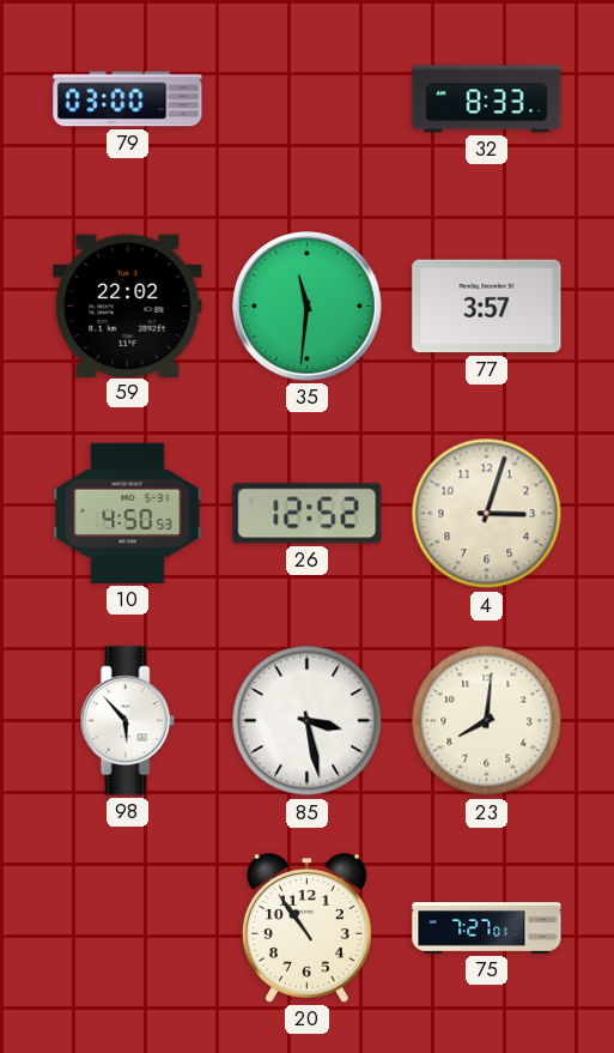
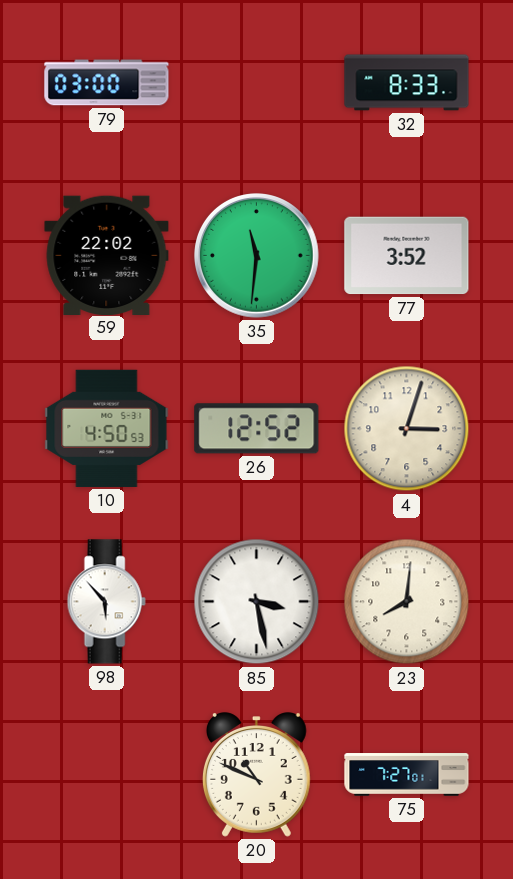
77: 3:57 -> 3:52 (407, 256)
20: 10:54 -> 10:49 (256, 775)
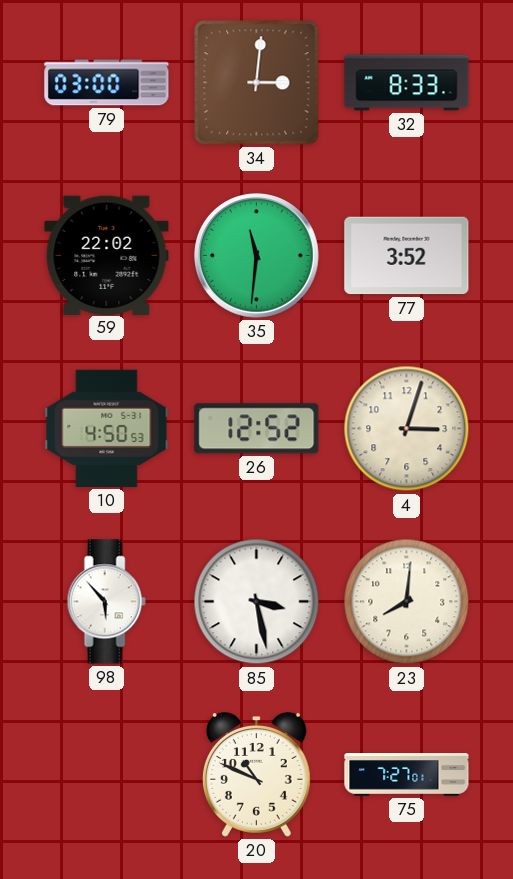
34: none -> 3:01 (257, 83)
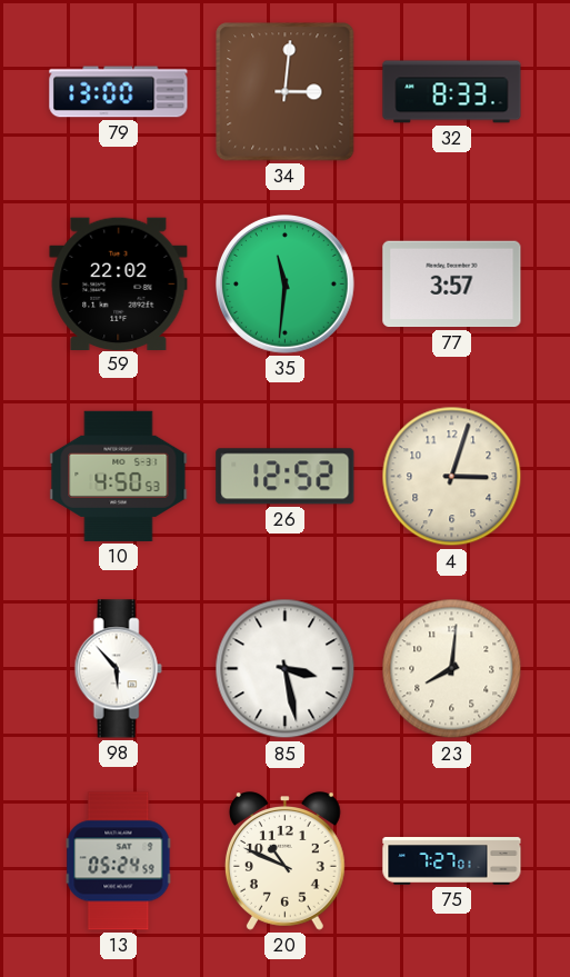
79: 03:00 -> 13:00 (119, 92)
77: 3:52 -> 3:57 (452, 285)
13: none -> 05:24 (119, 861)
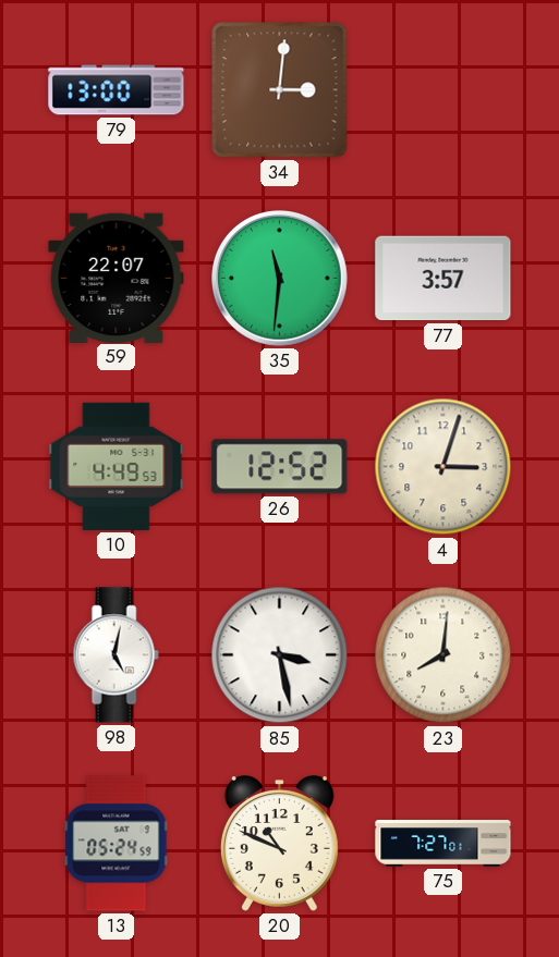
32: 8:33 -> none (452, 92)
59: 22:02 -> 22:07 (117, 278)
10: 4:50 -> 4:49 (117, 466)
98: 5:53 -> 5:02 (116, 655)
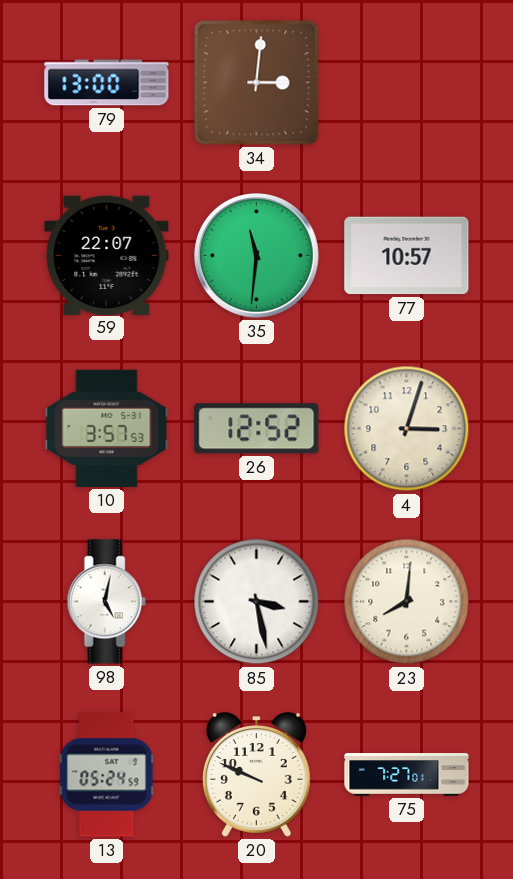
77: 3:57 -> 10:57 (407, 256)
10: 4:49 -> 3:57 (107, 428)
20: 10:49 -> 9:49 (256, 775)
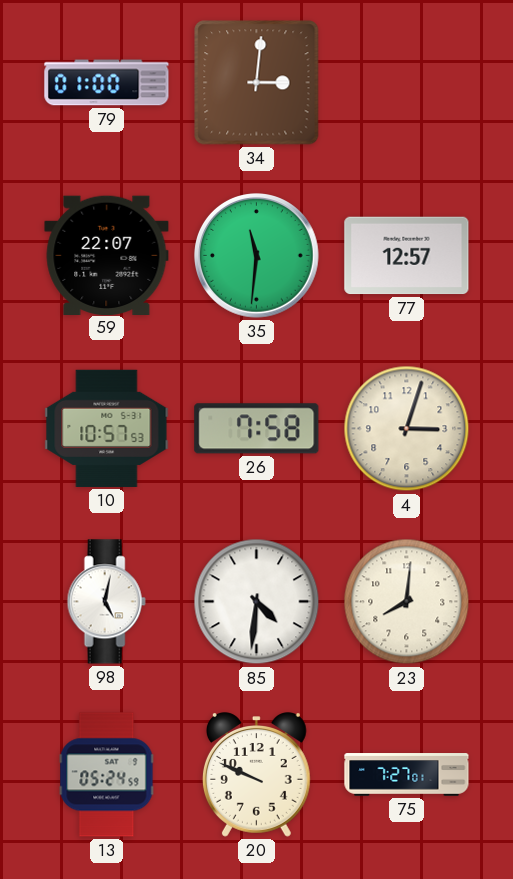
79: 13:00 -> 01:00 (107, 83)
77: 10:57 -> 12:57 (407, 256)
10: 3:57 -> 10:57 (107, 428)
26: 12:52 -> 7:58 (257, 429)
85: 3:28 -> 4:31 (257, 602)
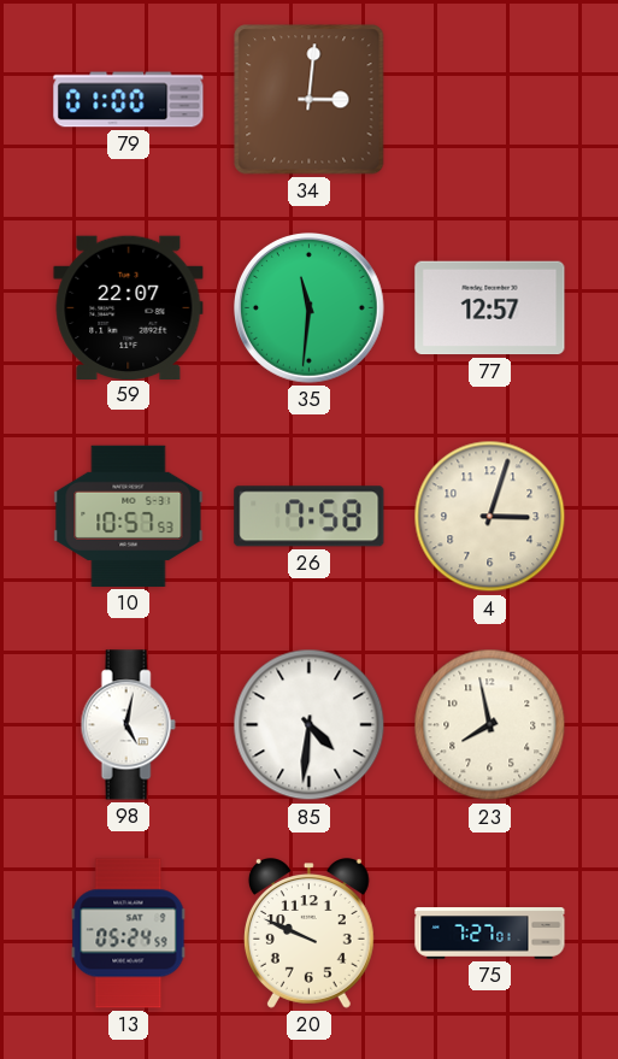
23: 8:01 -> 7:58 (490, 725)
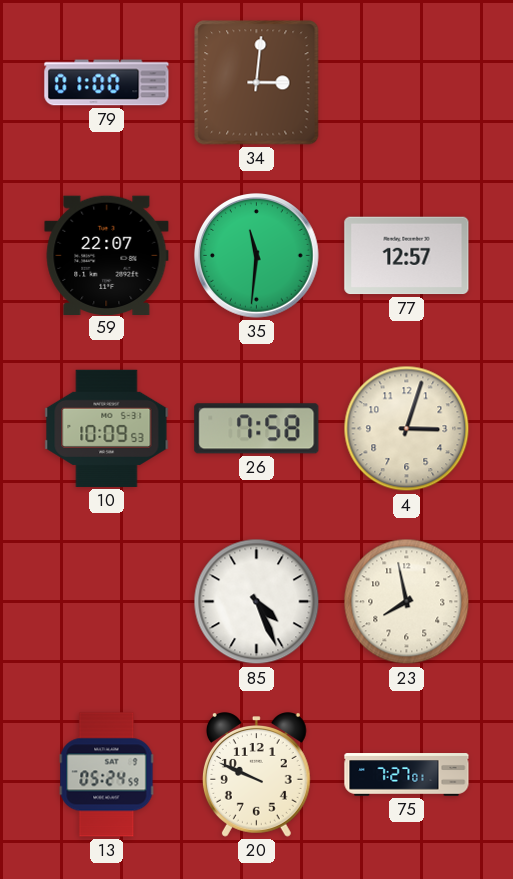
10: 10:57 -> 10:09 (107, 428)
98: 5:02 -> none (128, 725)
85: 4:31 -> 4:26 (257, 602)
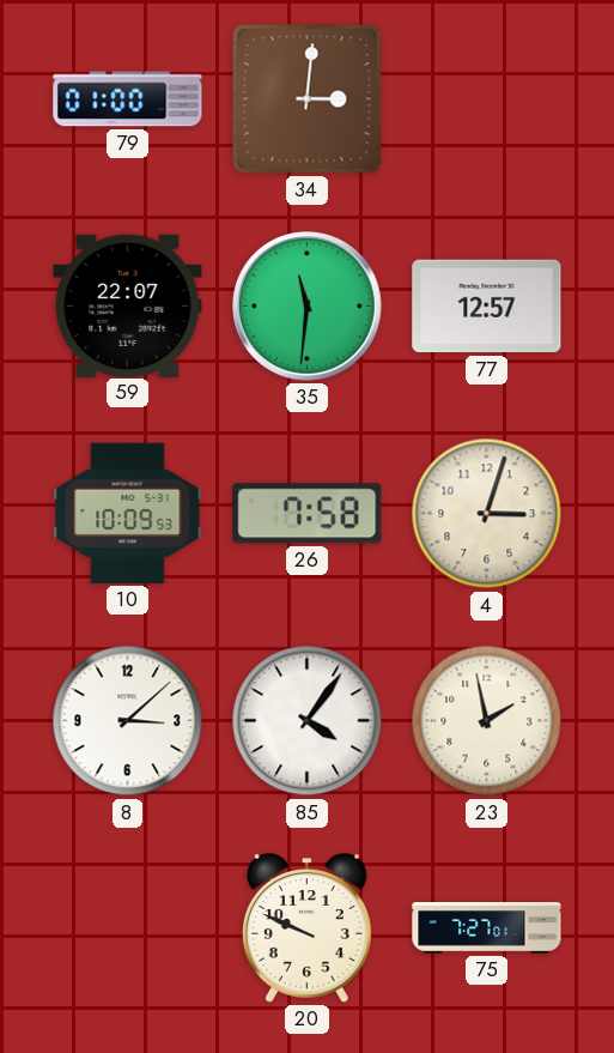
8: none -> 3:08 (128, 721)
85: 4:26 -> 4:06 (308, 721)
23: 7:58 -> 1:58 (487, 721)
13: 05:24 -> none (107, 775)
